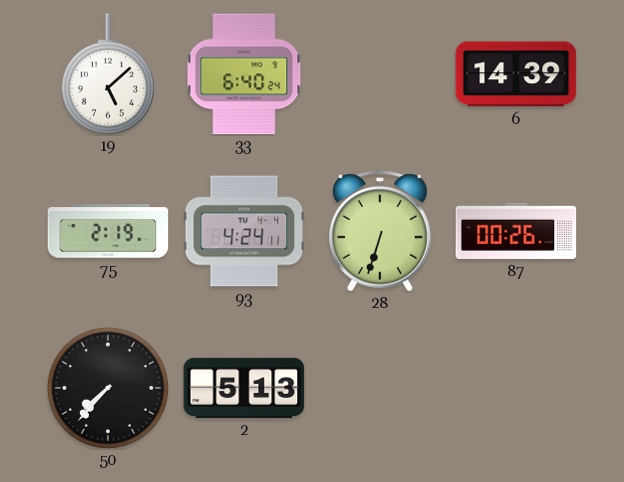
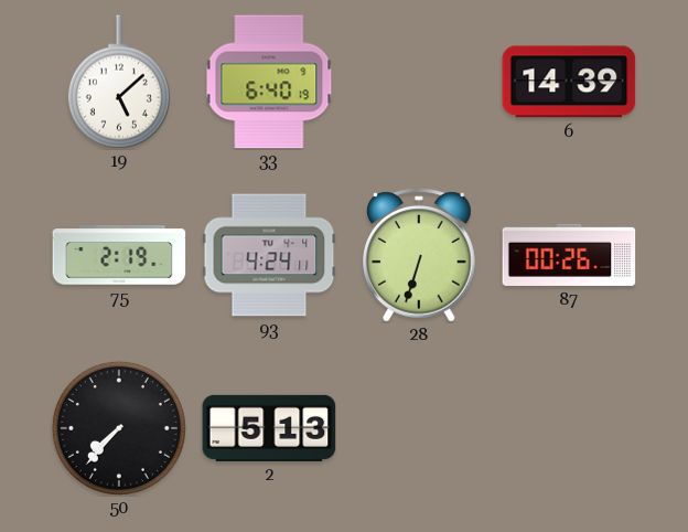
33: 6:40:24 -> 6:40:19 (269, 82)
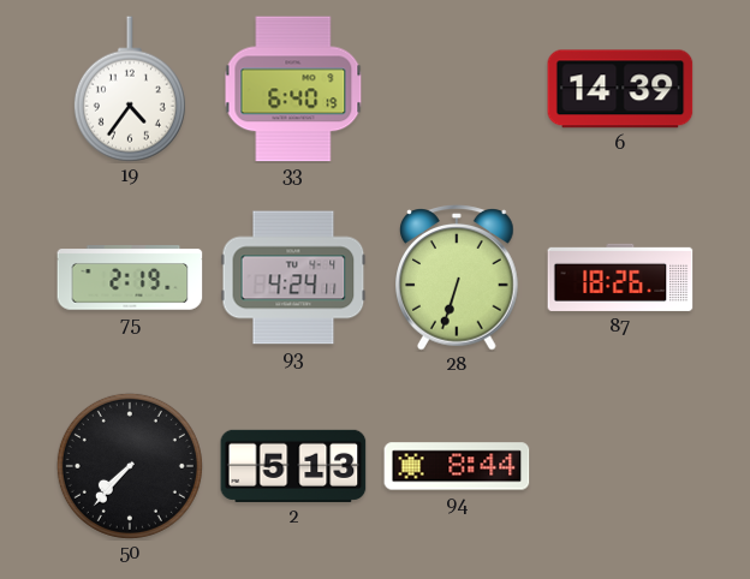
19: 5:08 -> 4:36 (130, 89)
87: 00:26 -> 18:26 (620, 277)
94: none -> 8:44 (457, 466)
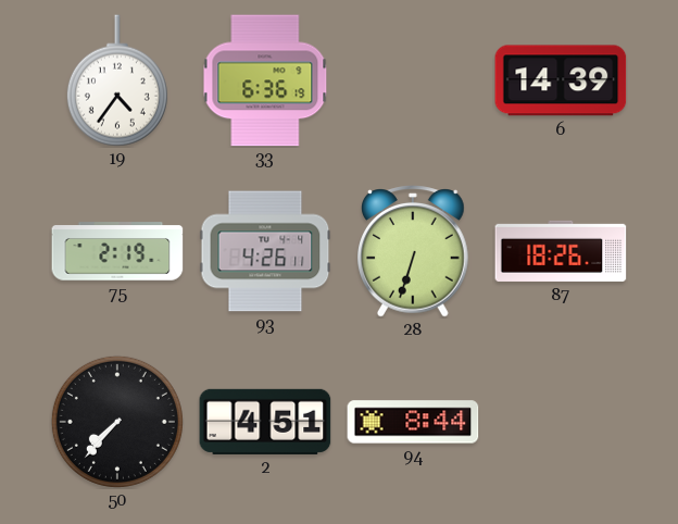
33: 6:40 -> 6:36 (265, 80)
93: 4:24 -> 4:26 (265, 251)
2: 5:13 -> 4:51 (265, 422)
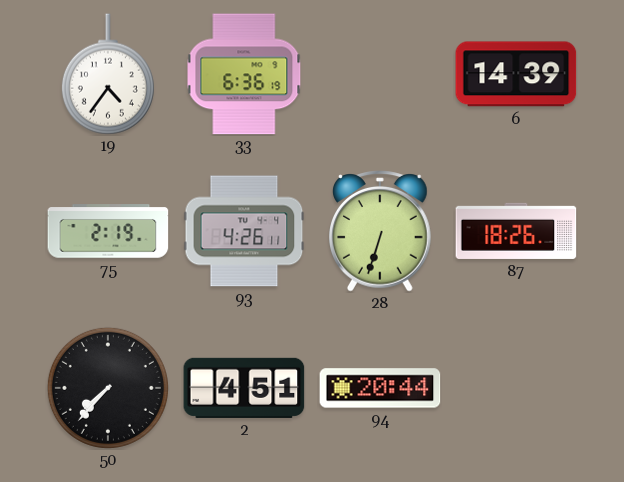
94: 8:44 -> 20:44 (380, 388)
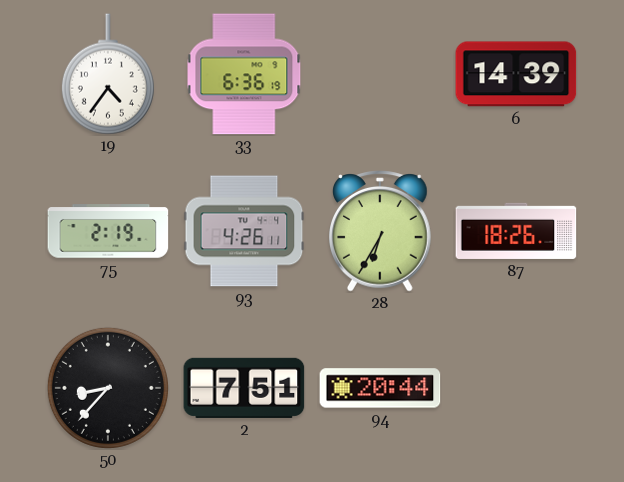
28: 6:33 -> 6:35 (381, 231)
50: 7:37 -> 8:37 (108, 388)
2: 4:51 -> 7:51 (244, 388)
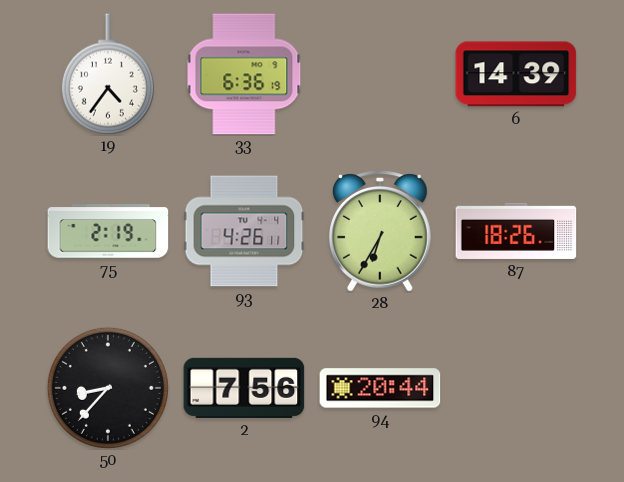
2: 7:51 -> 7:56 (244, 388)
